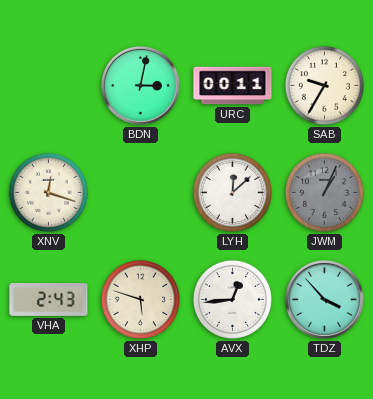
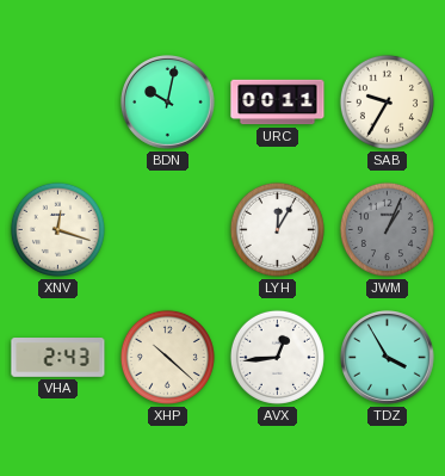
BDN: 3:02 -> 10:02 (168, 103)
LYH: 12:08 -> 12:05 (277, 229)
XHP: 5:48 -> 10:22 (167, 357)
TDZ: 3:53 -> 3:55 (388, 358)
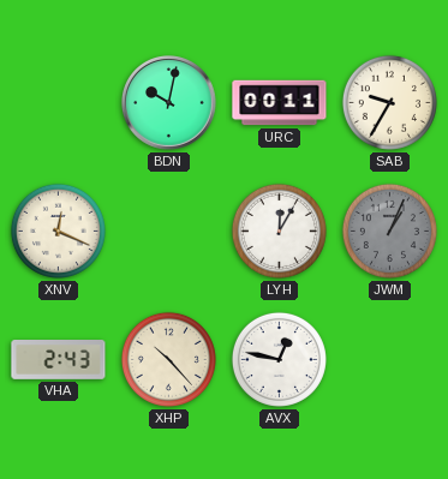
XNV: 12:18 -> 12:19 (58, 230)
XHP: 10:22 -> 10:23 (168, 359)
AVX: 12:44 -> 12:47 (279, 359)
TDZ: 3:55 -> none (388, 358)
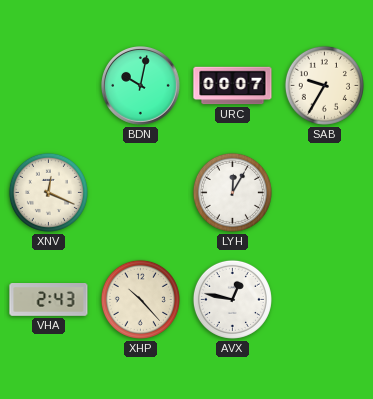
URC: 00:11 -> 00:07 (233, 86)
JWM: 1:04 -> none (389, 230)
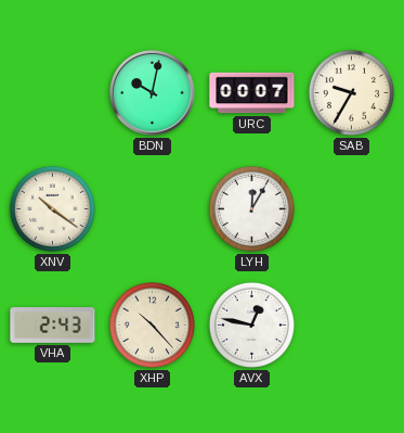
XNV: 12:19 -> 10:21 (52, 208)
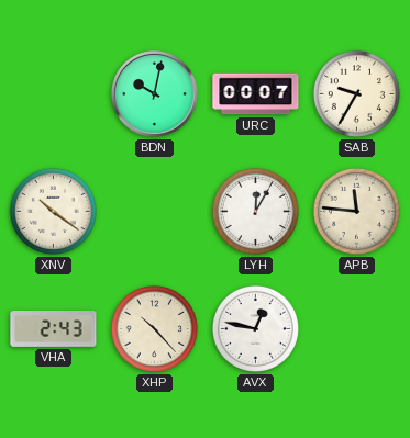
APB: none -> 11:46 (356, 211)
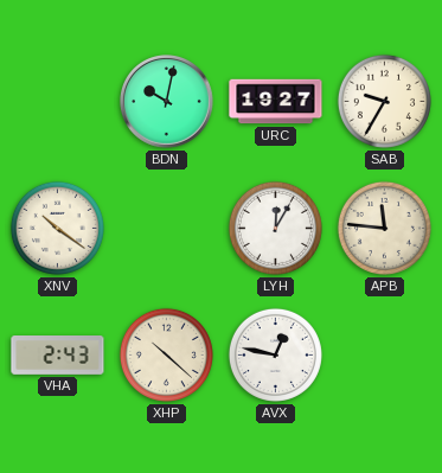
URC: 00:07 -> 19:27 (276, 102)
XHP: 10:23 -> 10:22 (166, 354)
